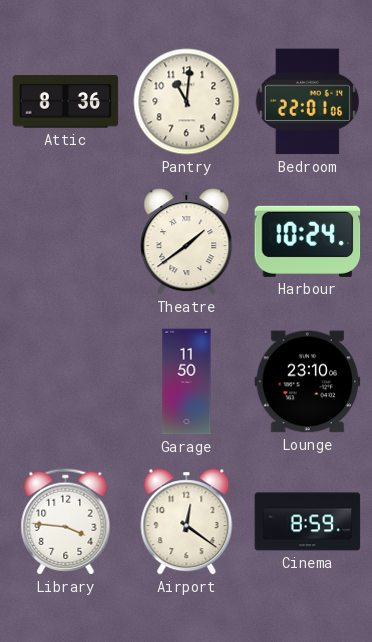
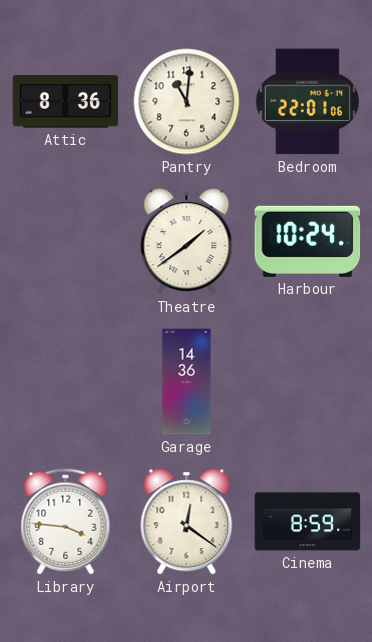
Garage: 11:50 -> 14:36 (187, 382)
Lounge: 23:10 -> none (308, 382)
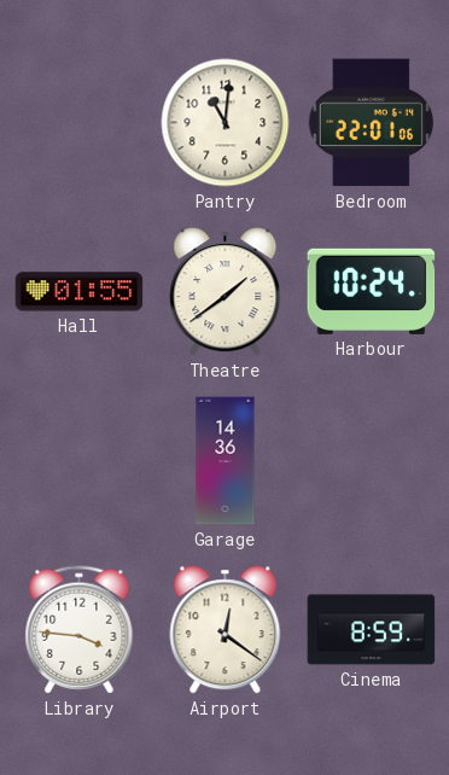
Attic: 8:36 -> none (66, 102)
Hall: none -> 01:55 (80, 292)
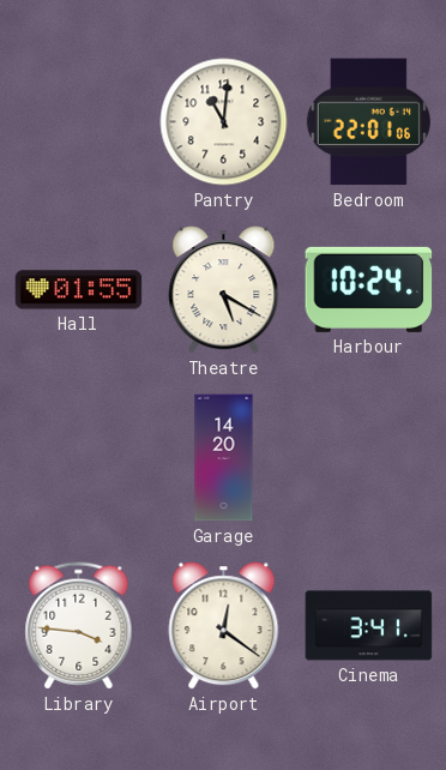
Theatre: 1:39 -> 5:20 (224, 290)
Garage: 14:36 -> 14:20 (224, 458)
Cinema: 8:59 -> 3:41 (369, 626)
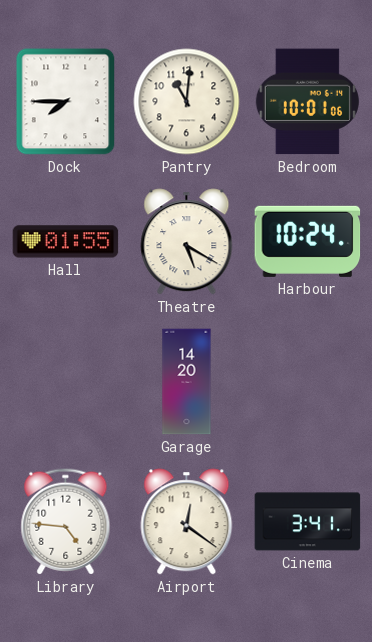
Dock: none -> 7:45 (66, 102)
Bedroom: 22:01 -> 10:01 (307, 102)
Library: 3:46 -> 4:46 (66, 522)
